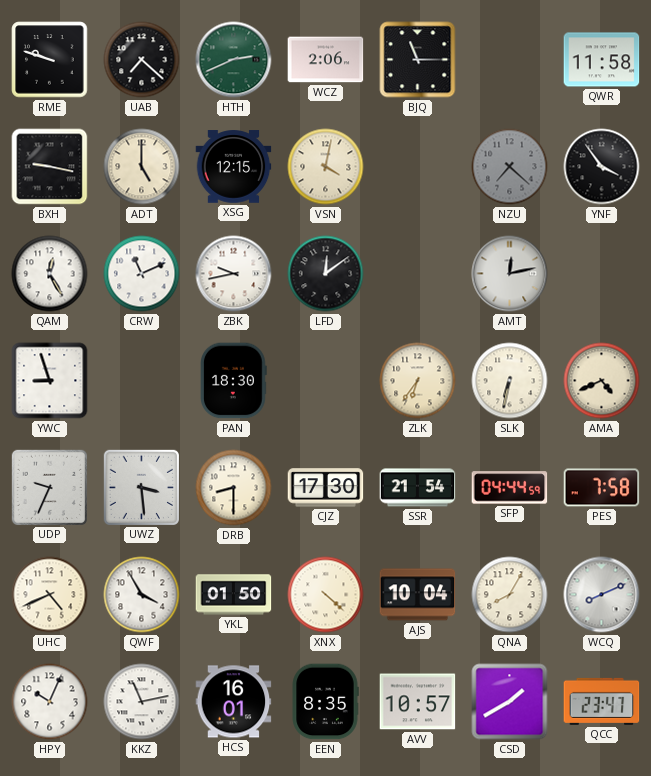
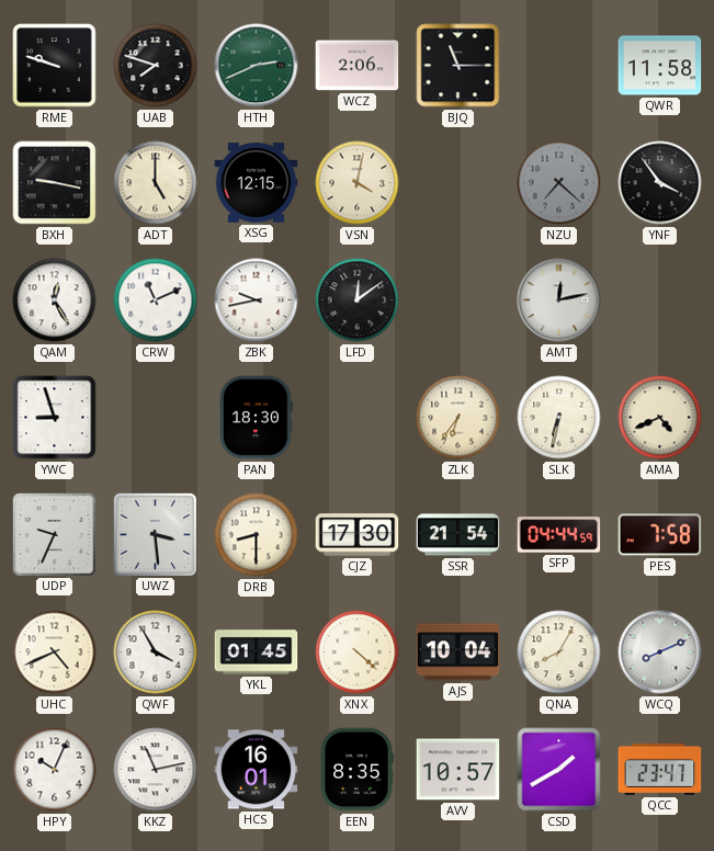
UAB: 7:22 -> 7:48 (156, 66)
YKL: 01:50 -> 01:45 (257, 653)
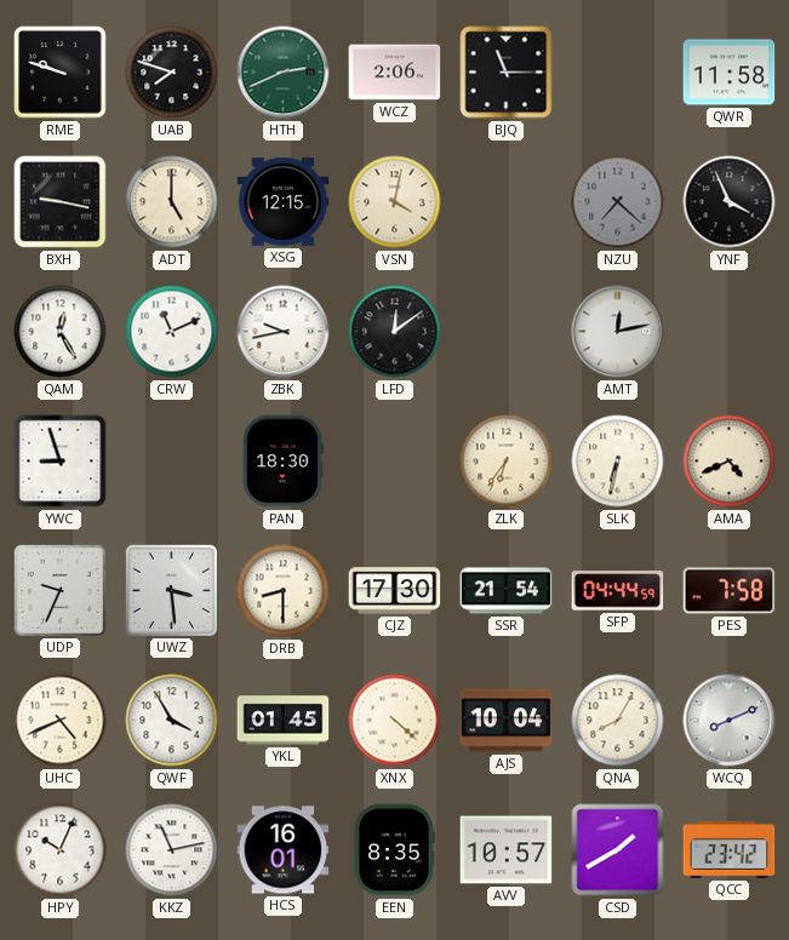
YNF: 3:54 -> 3:56 (730, 202)
QCC: 23:47 -> 23:42 (730, 849)
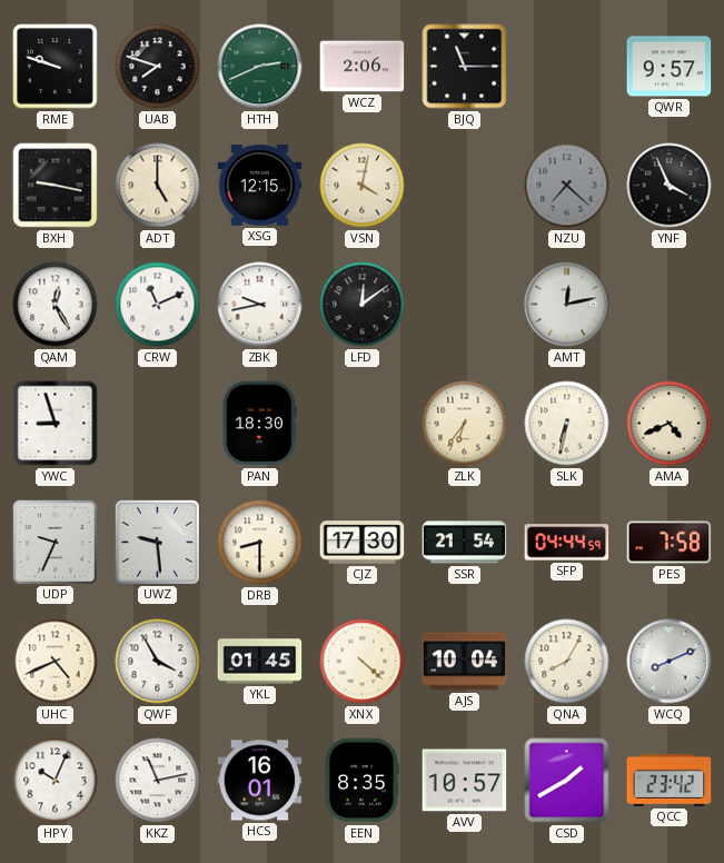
QWR: 11:58 -> 9:57 (670, 67)
UWZ: 3:29 -> 9:29 (157, 542)
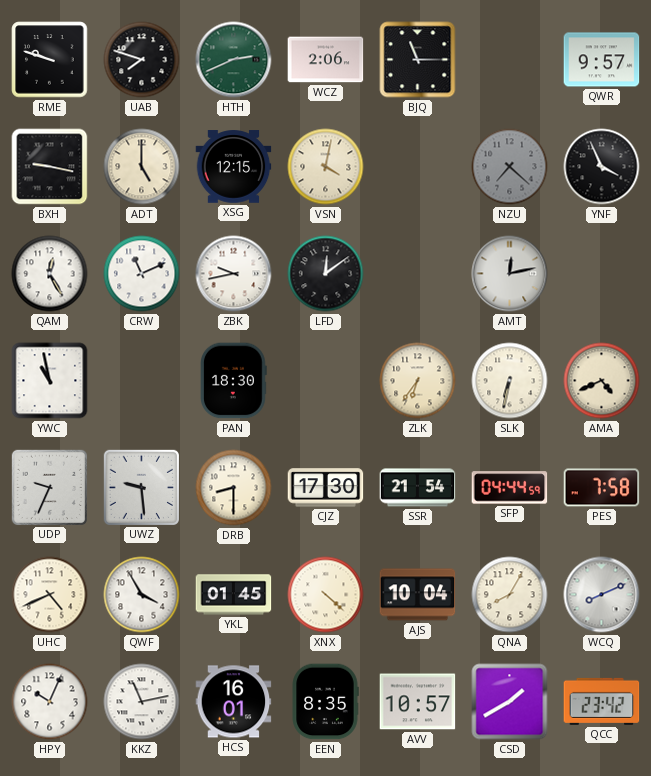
YWC: 8:57 -> 10:58 (50, 381)
